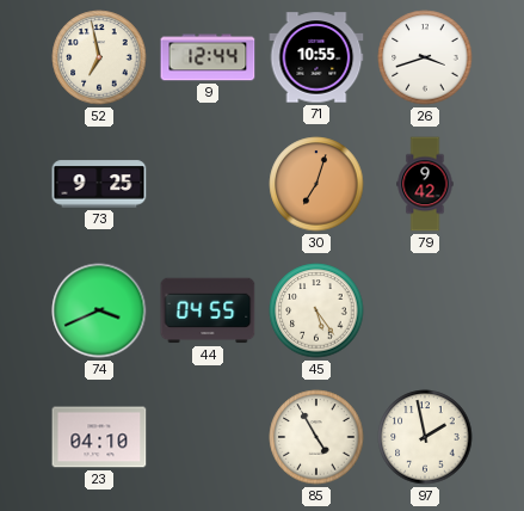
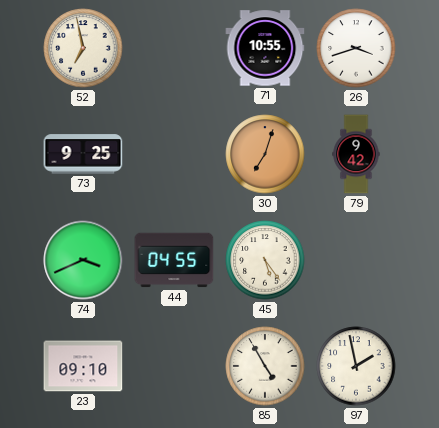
9: 12:44 -> none (208, 57)
23: 04:10 -> 09:10 (83, 366)
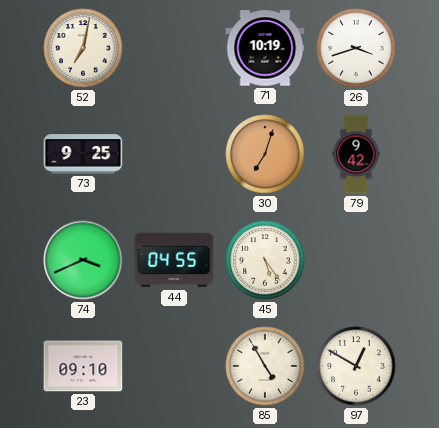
52: 6:58 -> 7:02 (83, 48)
71: 10:55 -> 10:19 (265, 48)
97: 1:58 -> 12:50 (356, 366)
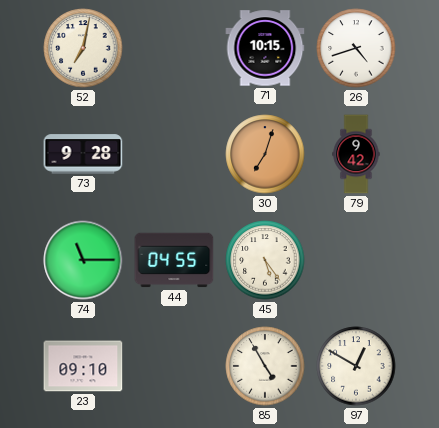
71: 10:19 -> 10:15 (265, 48)
26: 3:42 -> 4:42 (356, 48)
73: 9:25 -> 9:28 (83, 154)
74: 3:41 -> 11:15 (83, 260)
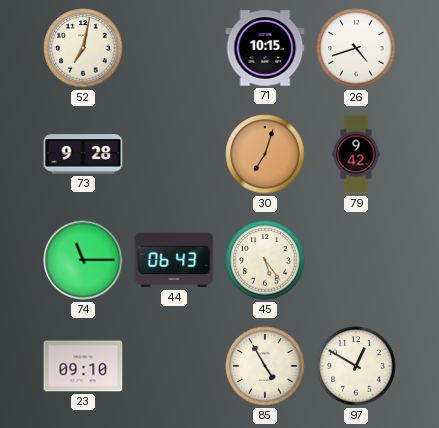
44: 04:55 -> 06:43 (174, 260)
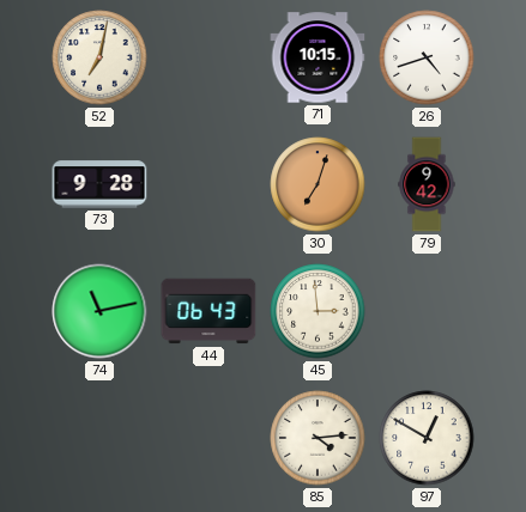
74: 11:15 -> 11:13 (99, 311)
45: 5:24 -> 2:59 (318, 311)
23: 09:10 -> none (83, 366)
85: 4:55 -> 4:14 (318, 438)
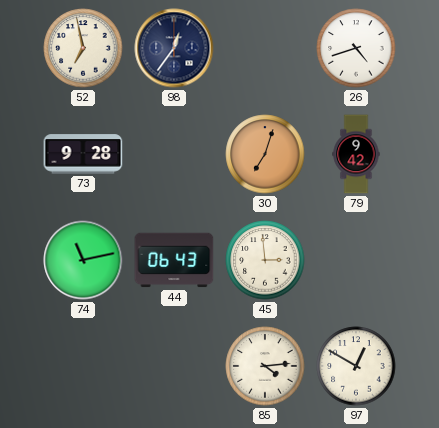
52: 7:02 -> 6:58 (83, 48)
98: none -> 12:36 (174, 48)
71: 10:15 -> none (318, 57)
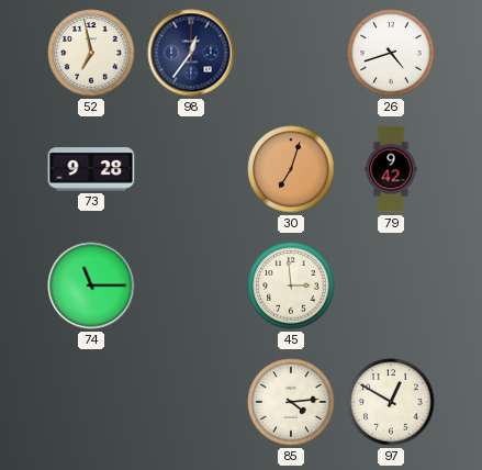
74: 11:13 -> 11:15 (91, 286)
44: 06:43 -> none (174, 260)
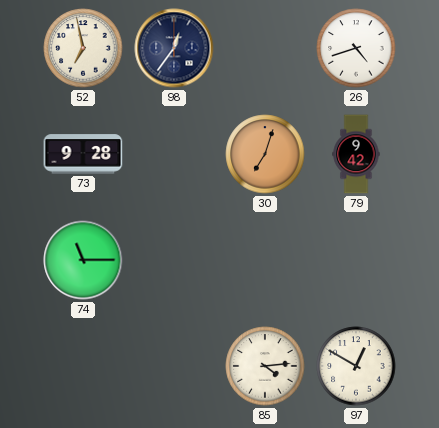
45: 2:59 -> none (291, 286)
